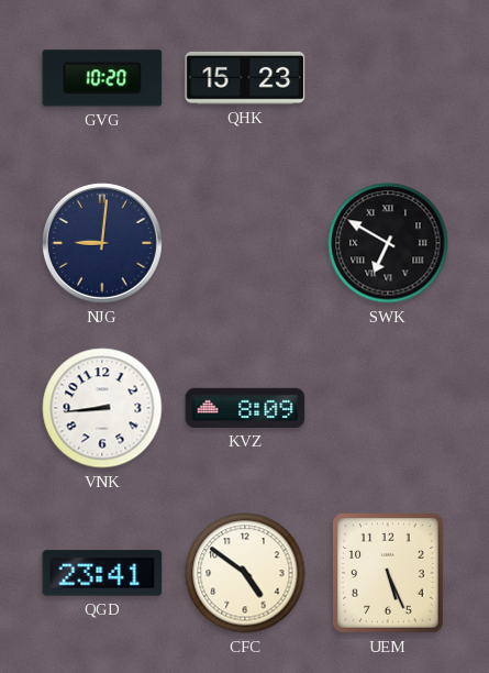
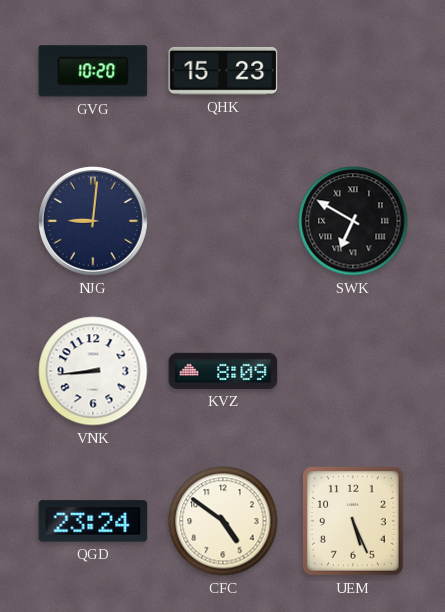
QGD: 23:41 -> 23:24 (93, 521)
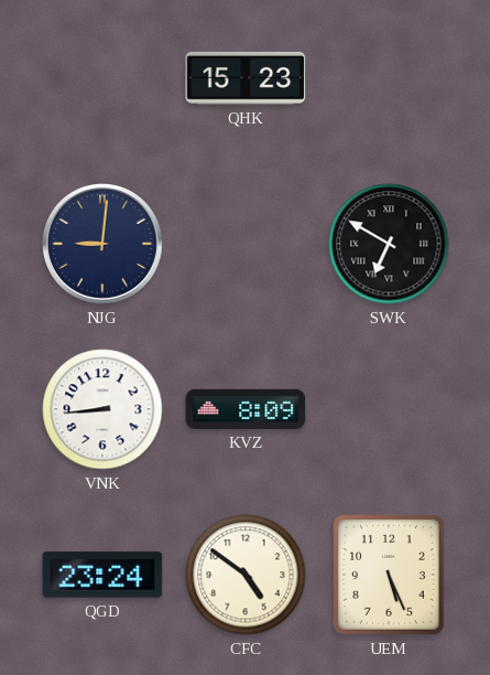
GVG: 10:20 -> none (93, 71)
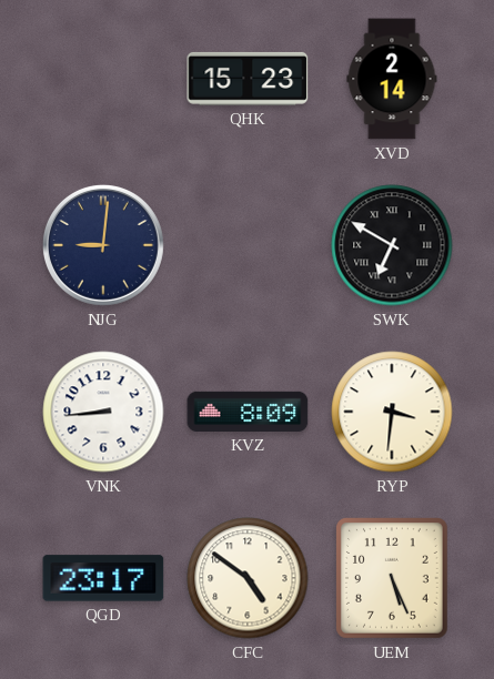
XVD: none -> 2:14 (392, 79)
RYP: none -> 3:31 (392, 412)
QGD: 23:24 -> 23:17 (103, 578)
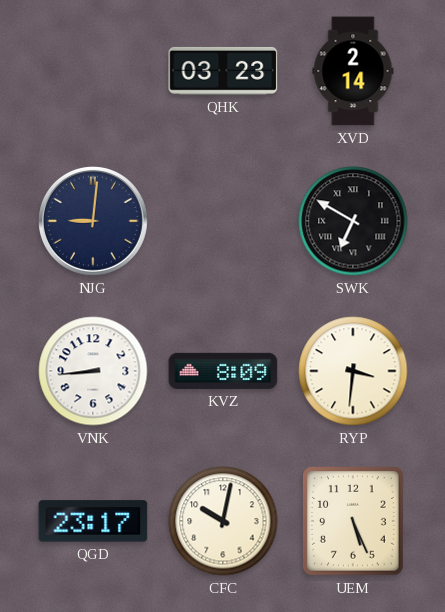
QHK: 15:23 -> 03:23 (223, 71)
CFC: 4:51 -> 10:02 (223, 521)
